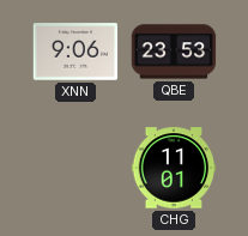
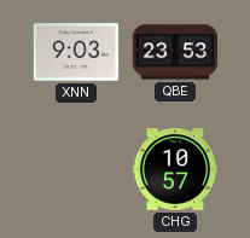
XNN: 9:06 -> 9:03 (76, 52)
CHG: 11:01 -> 10:57 (175, 169)
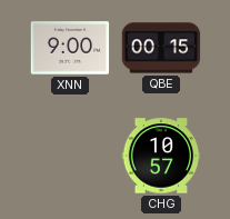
XNN: 9:03 -> 9:00 (70, 48)
QBE: 23:53 -> 00:15 (161, 48)
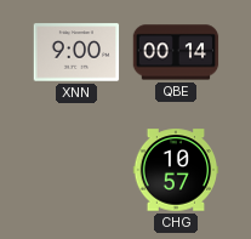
QBE: 00:15 -> 00:14 (176, 52)
